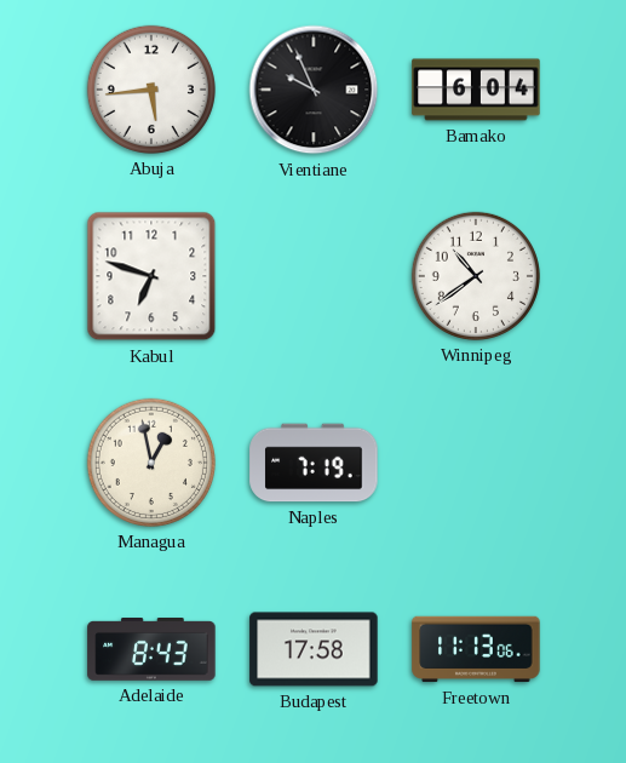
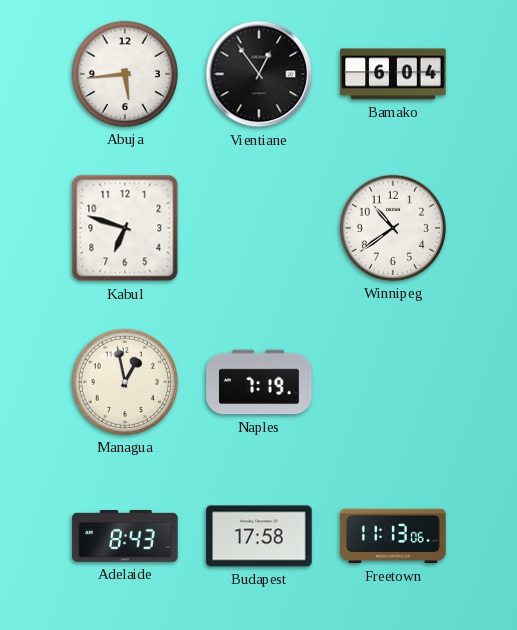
Vientiane: 9:56 -> 12:54 (259, 74)
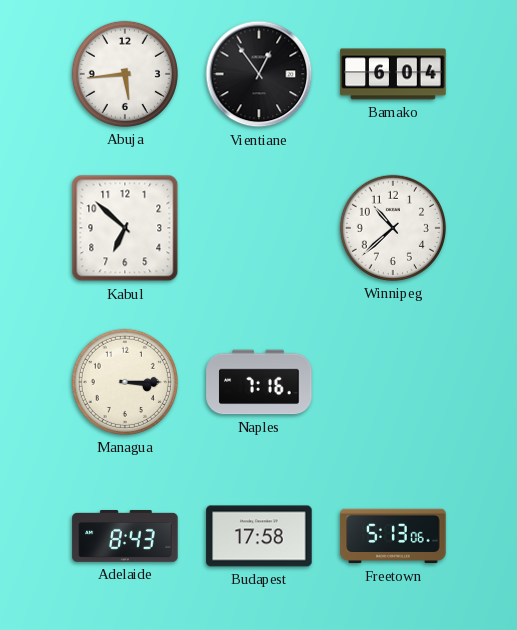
Kabul: 6:48 -> 6:52 (125, 228)
Winnipeg: 10:39 -> 10:38 (393, 228)
Managua: 12:58 -> 3:15 (125, 382)
Naples: 7:19 -> 7:16 (259, 382)
Freetown: 11:13 -> 5:13 (393, 536)
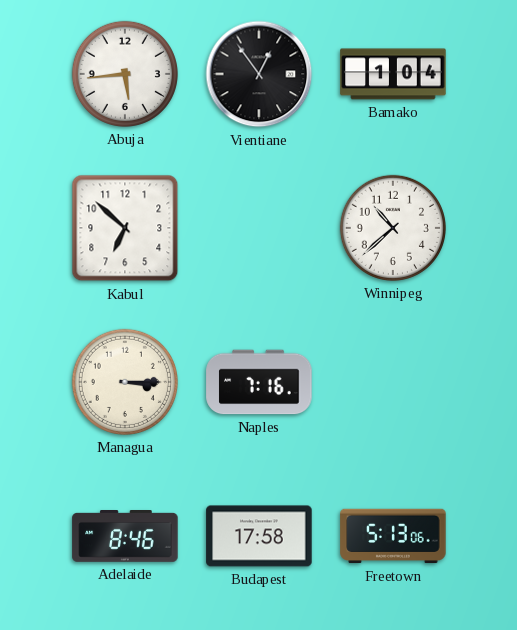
Bamako: 6:04 -> 1:04 (393, 74)
Adelaide: 8:43 -> 8:46 (125, 537)
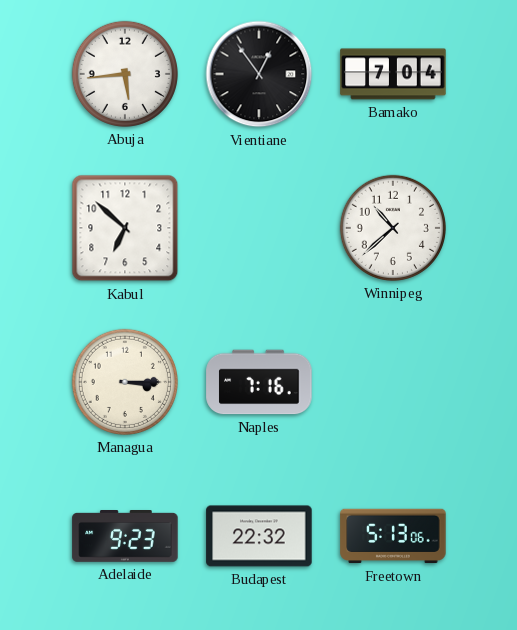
Bamako: 1:04 -> 7:04 (393, 74)
Adelaide: 8:46 -> 9:23 (125, 537)
Budapest: 17:58 -> 22:32 (259, 536)
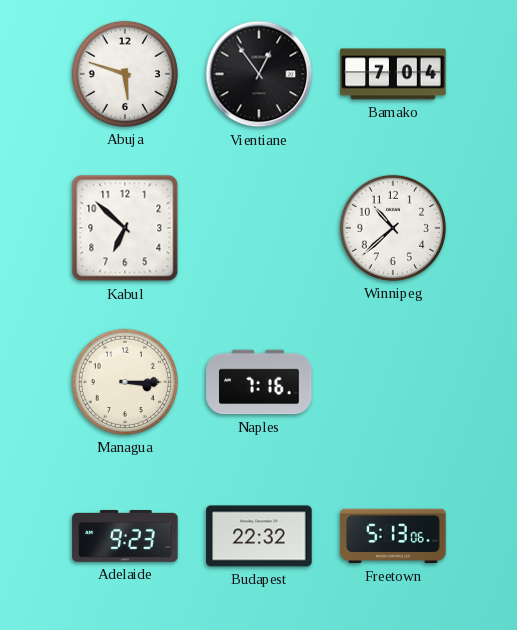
Abuja: 5:44 -> 5:48 (125, 74)
